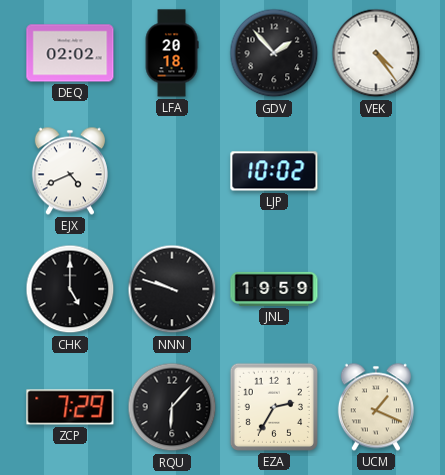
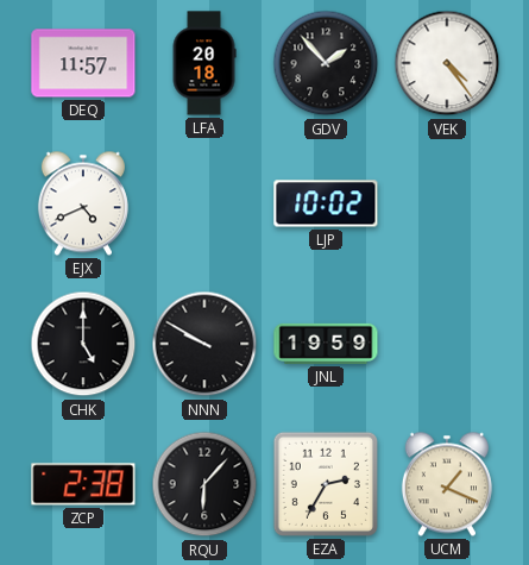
DEQ: 02:02 -> 11:57 (83, 63)
NNN: 9:48 -> 9:50 (204, 344)
ZCP: 7:29 -> 2:38 (83, 484)
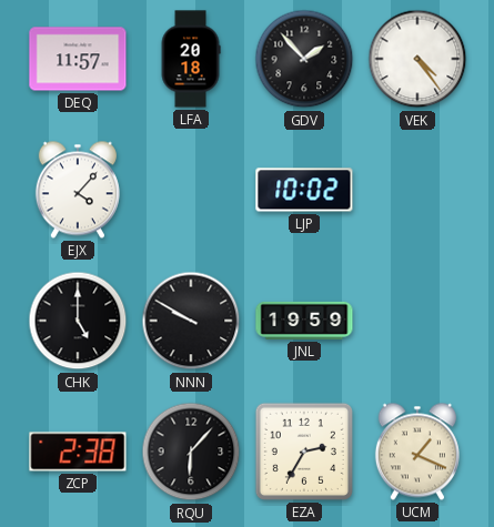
EJX: 4:41 -> 4:07 (78, 190)
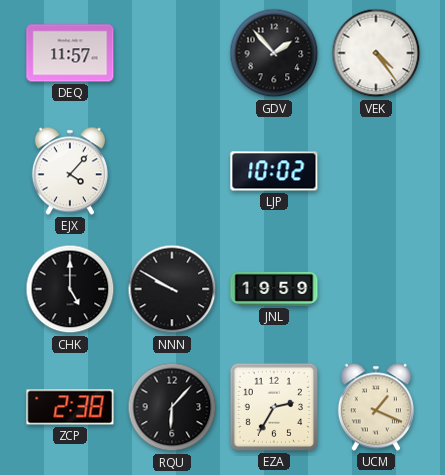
LFA: 20:18 -> none (191, 59)
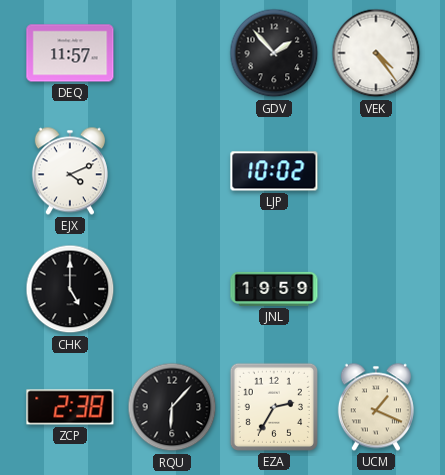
EJX: 4:07 -> 4:11 (70, 171)
NNN: 9:50 -> none (172, 289)
